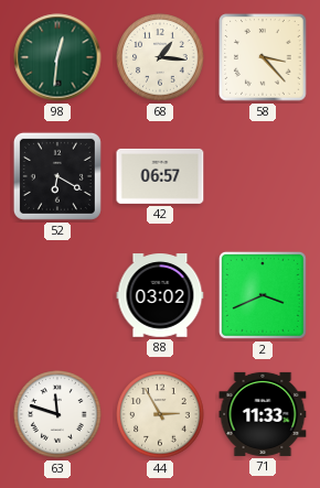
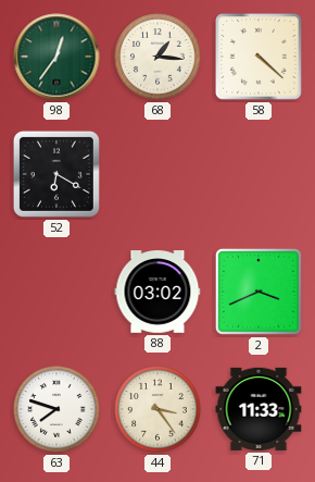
98: 12:31 -> 12:36 (56, 57)
58: 3:23 -> 4:22 (259, 57)
42: 06:57 -> none (160, 176)
63: 11:48 -> 7:48 (56, 409)
44: 2:55 -> 3:24 (157, 409)
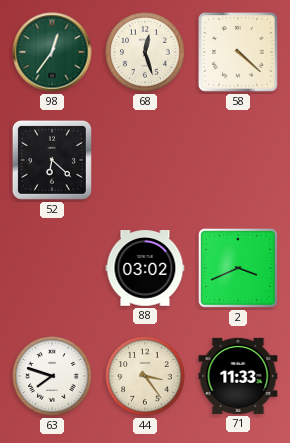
68: 1:16 -> 12:27 (145, 52)
52: 6:20 -> 6:22 (52, 160)
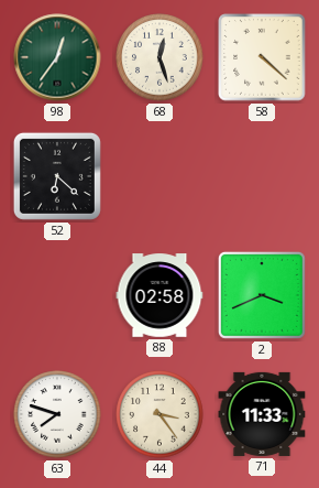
88: 03:02 -> 02:58 (159, 295)
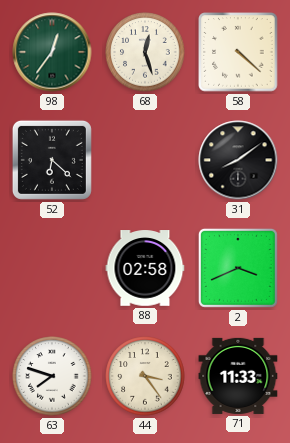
31: none -> 8:09 (238, 160)
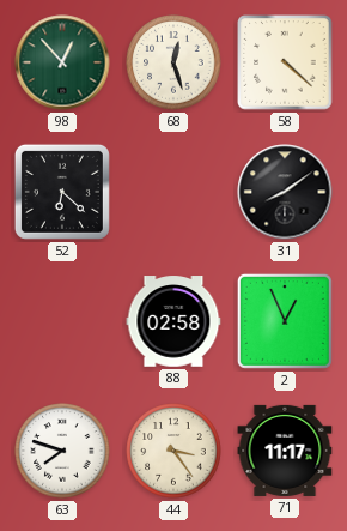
98: 12:36 -> 12:53 (62, 62)
2: 3:41 -> 12:56 (285, 321)
71: 11:33 -> 11:17 (285, 451)
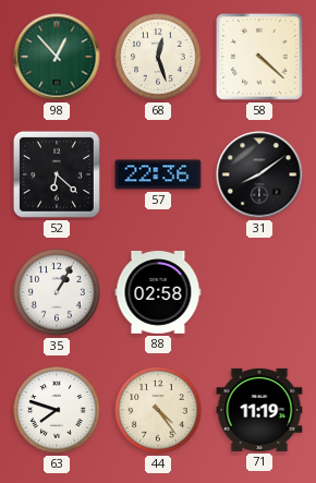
57: none -> 22:36 (158, 174)
35: none -> 1:05 (57, 292)
2: 12:56 -> none (285, 321)
44: 3:24 -> 4:24 (158, 410)
71: 11:17 -> 11:19 (259, 410)
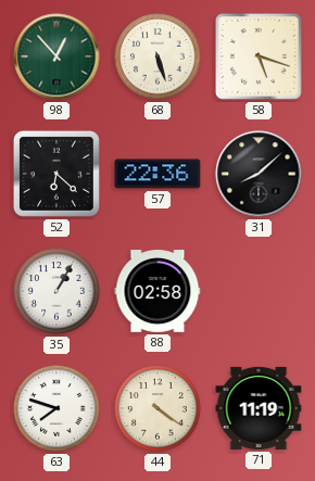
68: 12:27 -> 5:27 (157, 56)
58: 4:22 -> 5:18 (259, 56)
31: 8:09 -> 8:08 (259, 174)
44: 4:24 -> 4:21 (157, 408)
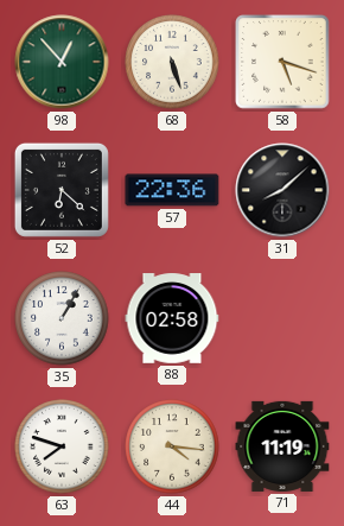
44: 4:21 -> 4:16 (172, 446)
